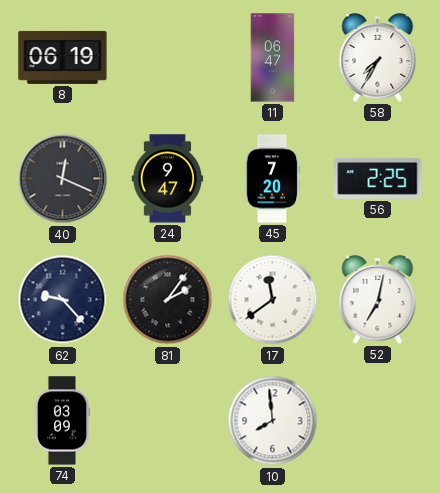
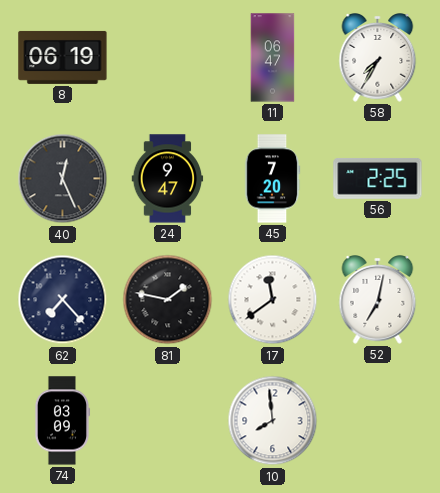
40: 12:19 -> 12:26 (63, 179)
62: 9:23 -> 7:23 (63, 300)
81: 2:06 -> 1:47 (168, 300)
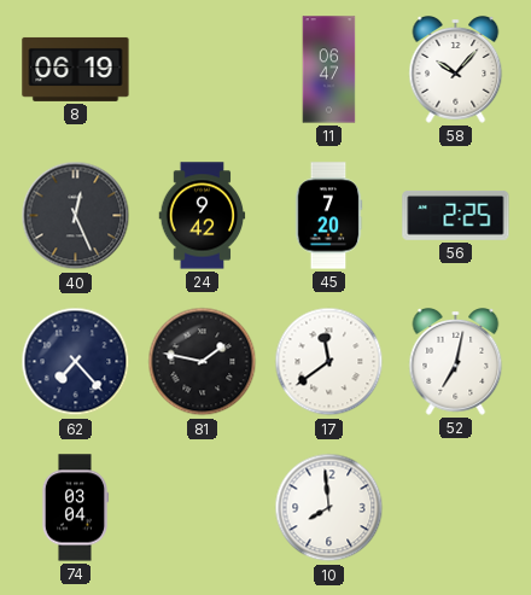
58: 7:35 -> 10:07 (456, 70)
24: 9:47 -> 9:42 (203, 216)
74: 03:09 -> 03:04 (75, 508)
